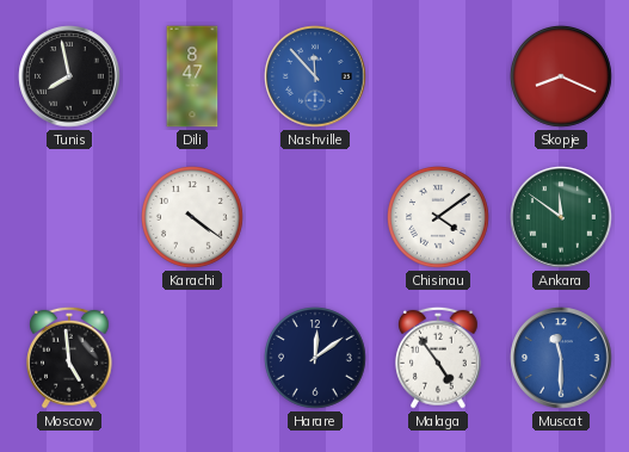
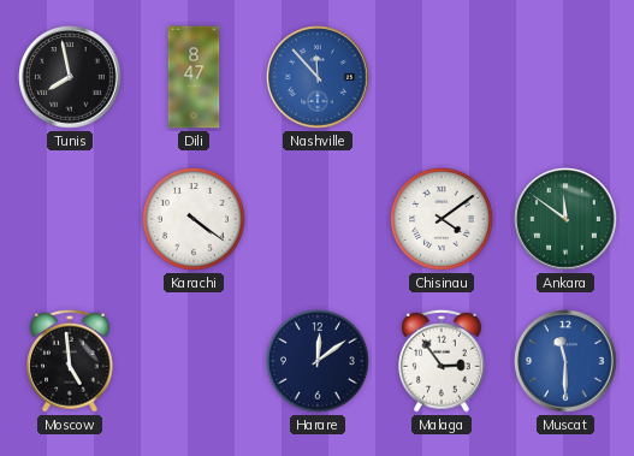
Skopje: 8:19 -> none (562, 78)
Malaga: 4:54 -> 2:54 (443, 361)
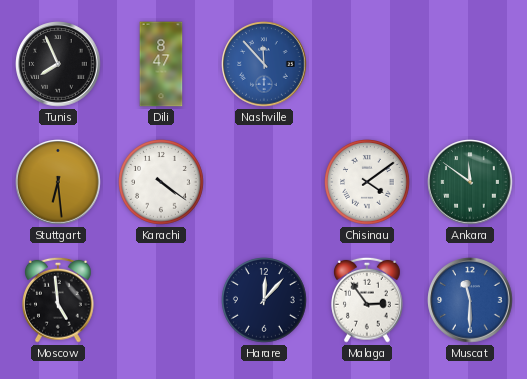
Tunis: 7:58 -> 7:56 (58, 64)
Stuttgart: none -> 6:29 (58, 182)
Harare: 12:09 -> 12:07 (265, 301)
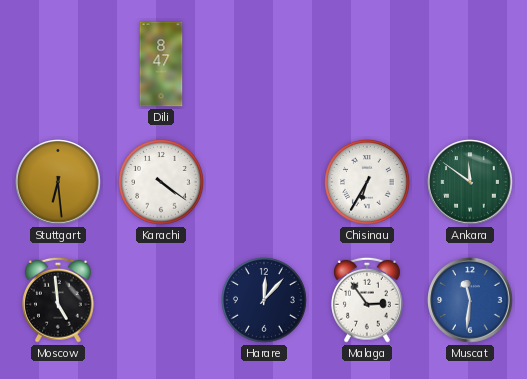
Tunis: 7:56 -> none (58, 64)
Nashville: 11:53 -> none (264, 64)
Chisinau: 4:09 -> 6:35 (368, 183)
Muscat: 11:30 -> 11:31 (470, 300)
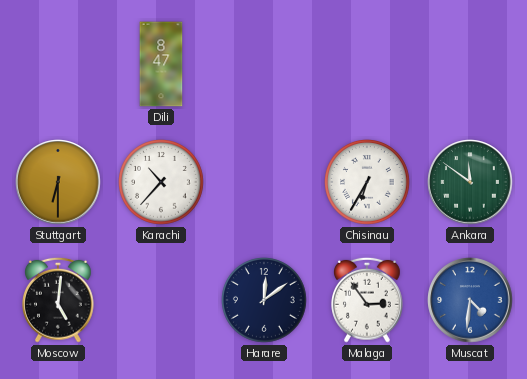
Stuttgart: 6:29 -> 6:30 (58, 182)
Karachi: 4:21 -> 10:37 (162, 183)
Moscow: 4:59 -> 5:01 (59, 300)
Harare: 12:07 -> 12:09 (265, 301)
Muscat: 11:31 -> 4:31 (470, 300)
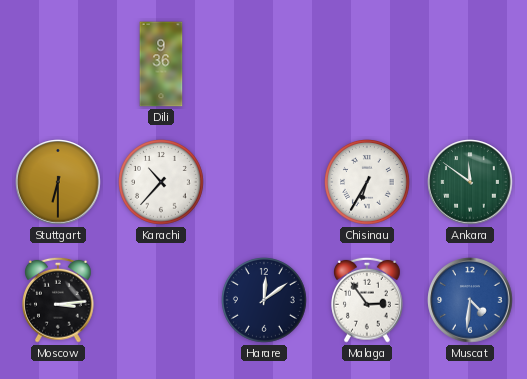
Dili: 8:47 -> 9:36 (161, 64)
Moscow: 5:01 -> 3:14 (59, 300)
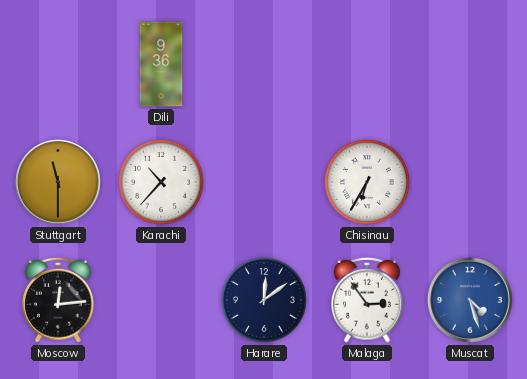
Stuttgart: 6:30 -> 11:30 (58, 182)
Ankara: 11:51 -> none (470, 182)
Moscow: 3:14 -> 12:14 (59, 300)
Muscat: 4:31 -> 4:27 (470, 300)
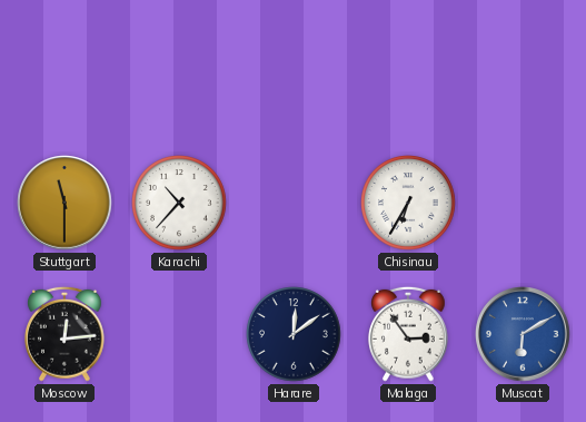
Dili: 9:36 -> none (161, 64)
Muscat: 4:27 -> 6:10 (523, 334)
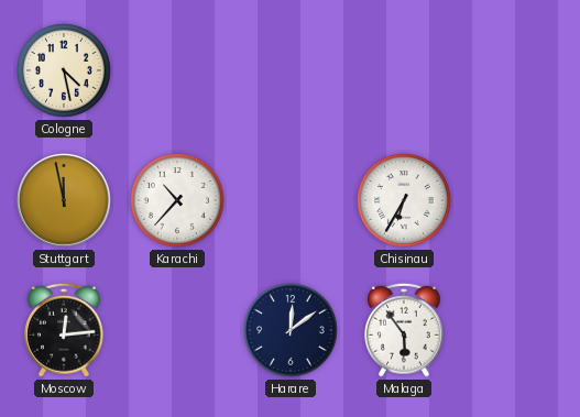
Cologne: none -> 4:28 (65, 72)
Stuttgart: 11:30 -> 11:58 (64, 200)
Malaga: 2:54 -> 5:54 (405, 330)
Muscat: 6:10 -> none (523, 334)
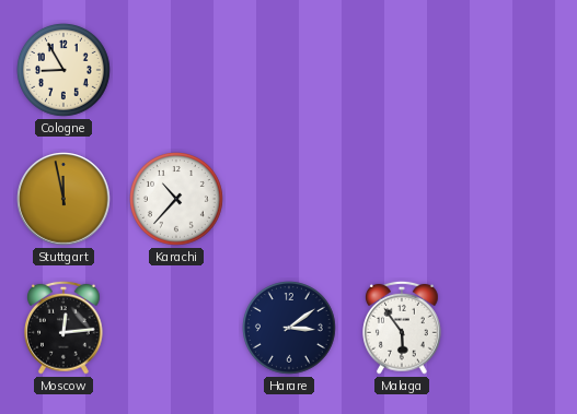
Cologne: 4:28 -> 8:55 (65, 71)
Chisinau: 6:35 -> none (405, 201)
Harare: 12:09 -> 3:09 (290, 329)
